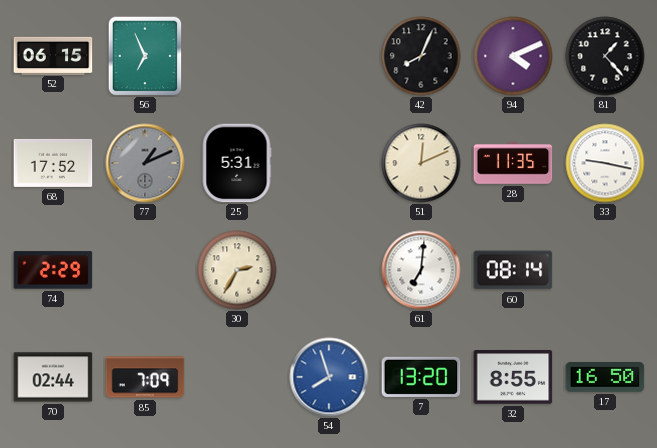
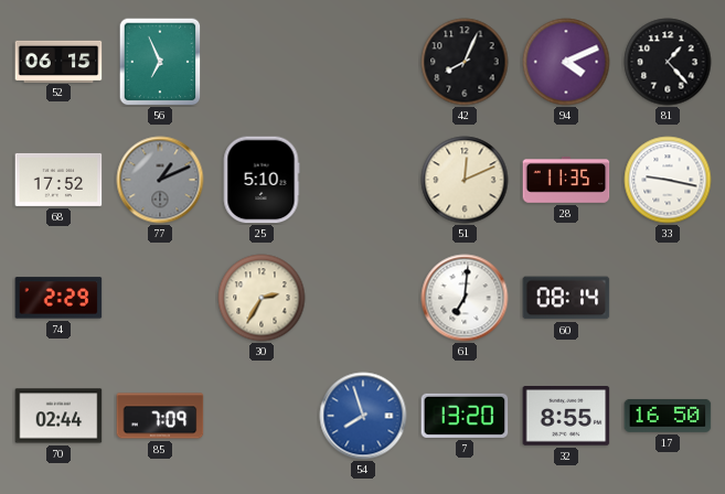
25: 5:31 -> 5:10 (262, 180)
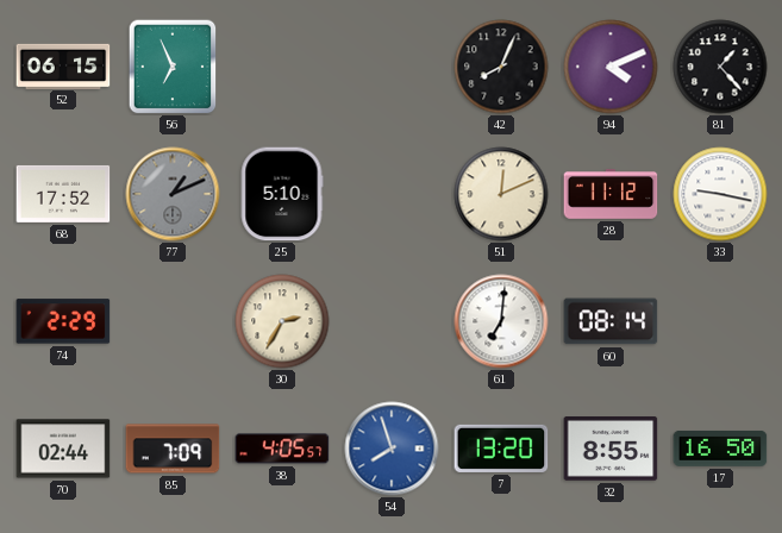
28: 11:35 -> 11:12 (611, 195)
38: none -> 4:05 (282, 449)
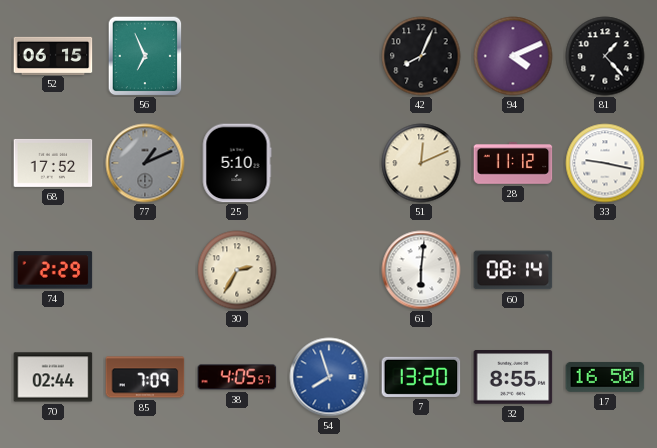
61: 7:01 -> 6:01 (421, 270)
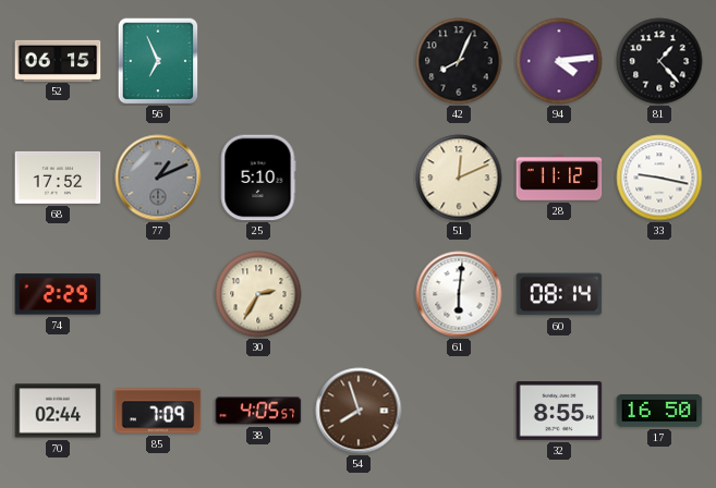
94: 4:11 -> 4:14 (559, 61)
54 dial: blue -> brown (359, 411)
7: 13:20 -> none (421, 377)
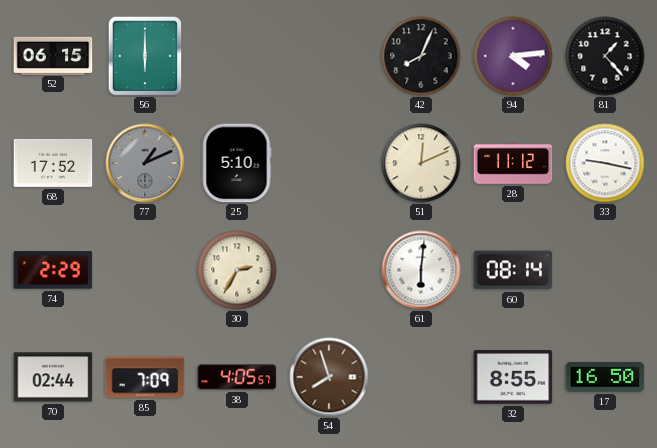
56: 6:56 -> 6:00 (145, 56)
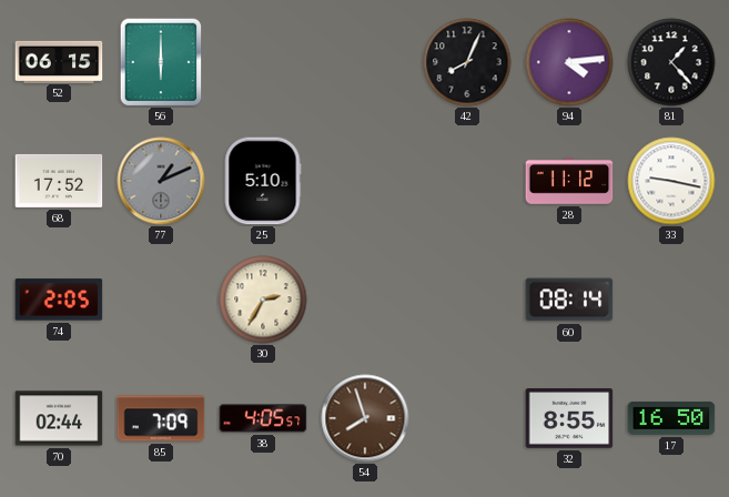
51: 12:11 -> none (421, 163)
74: 2:29 -> 2:05 (59, 300)
61: 6:01 -> none (421, 270)
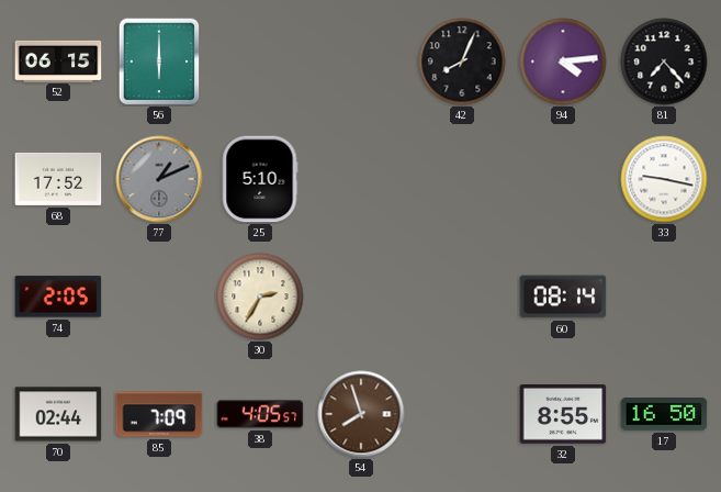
81: 1:23 -> 7:23 (664, 62)
28: 11:12 -> none (569, 182)
